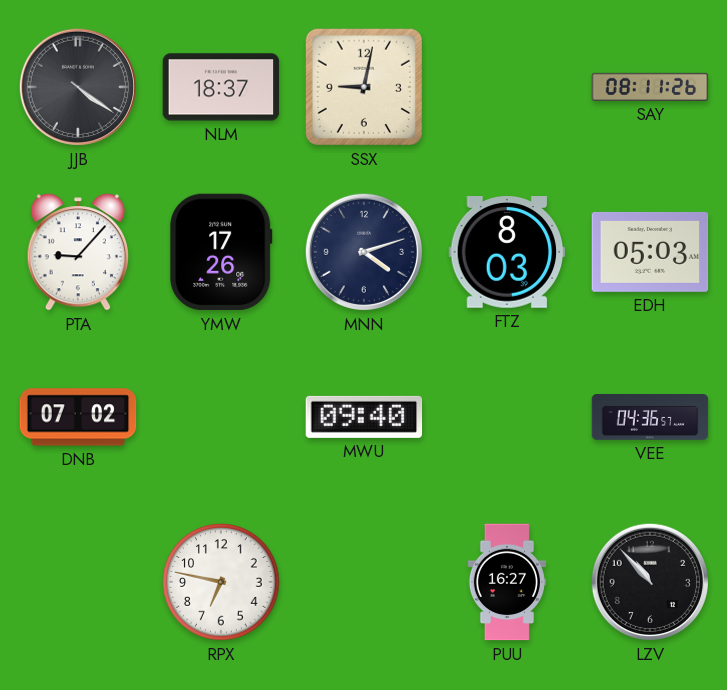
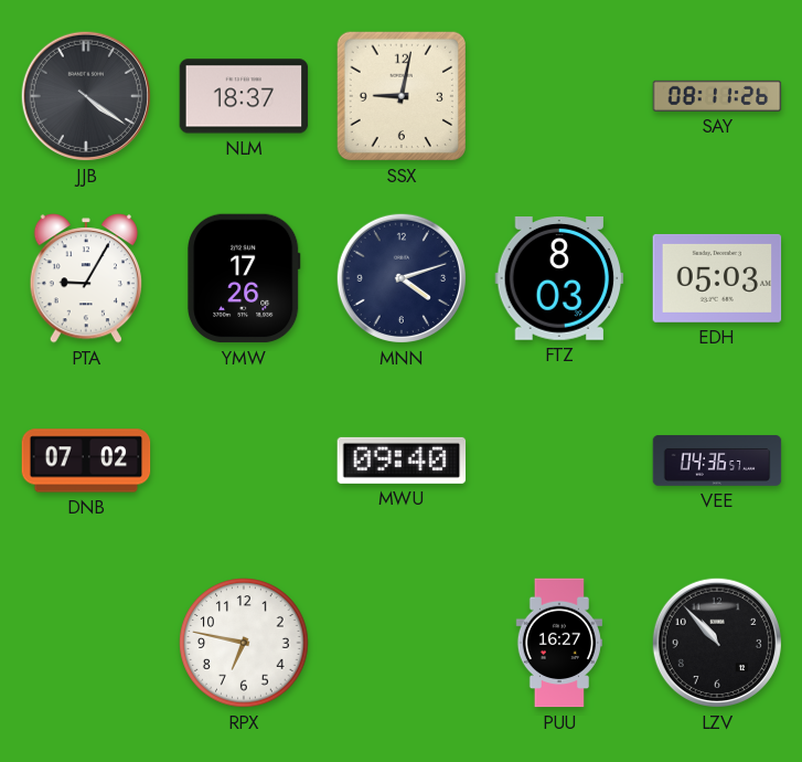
PTA: 9:07 -> 9:05 (86, 278)
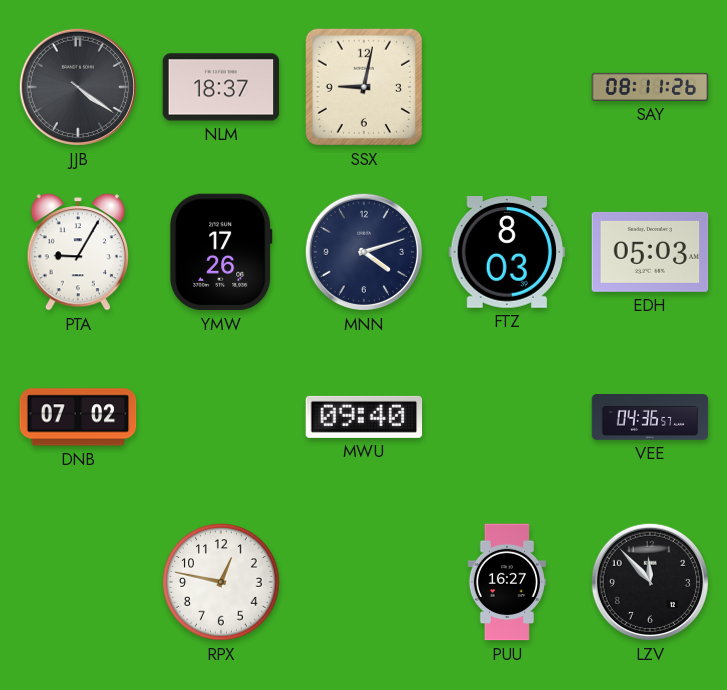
RPX: 6:47 -> 12:47 (221, 582)
LZV: 10:53 -> 11:53 (650, 582)
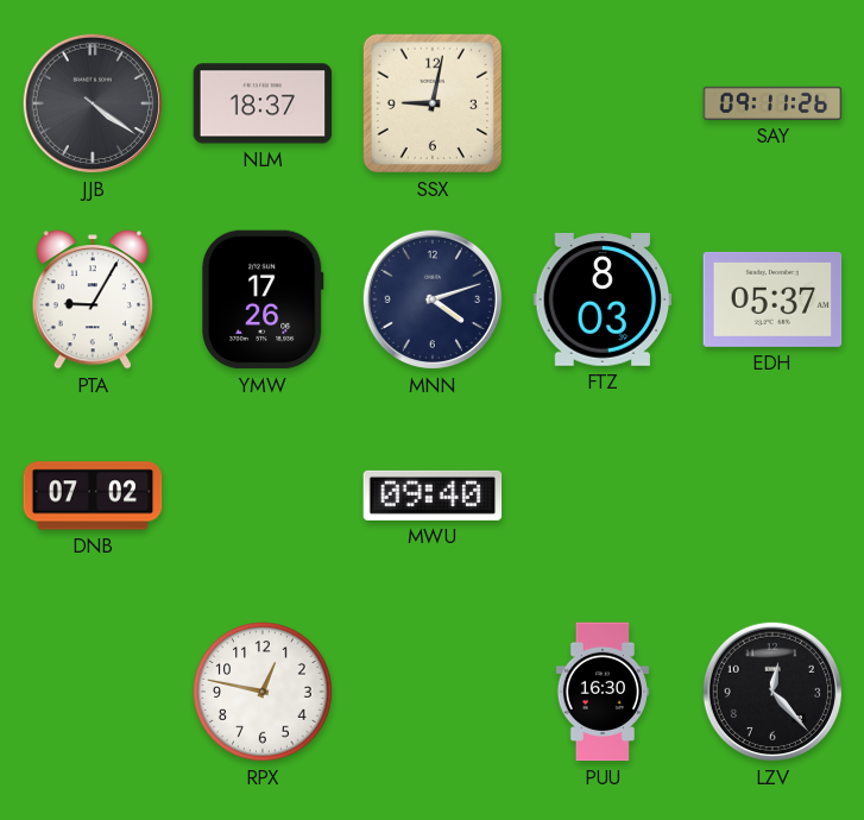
SAY: 08:11 -> 09:11 (772, 103)
EDH: 05:03 -> 05:37 (772, 299)
VEE: 04:36 -> none (650, 417)
PUU: 16:27 -> 16:30 (601, 692)
LZV: 11:53 -> 12:23 (772, 692)
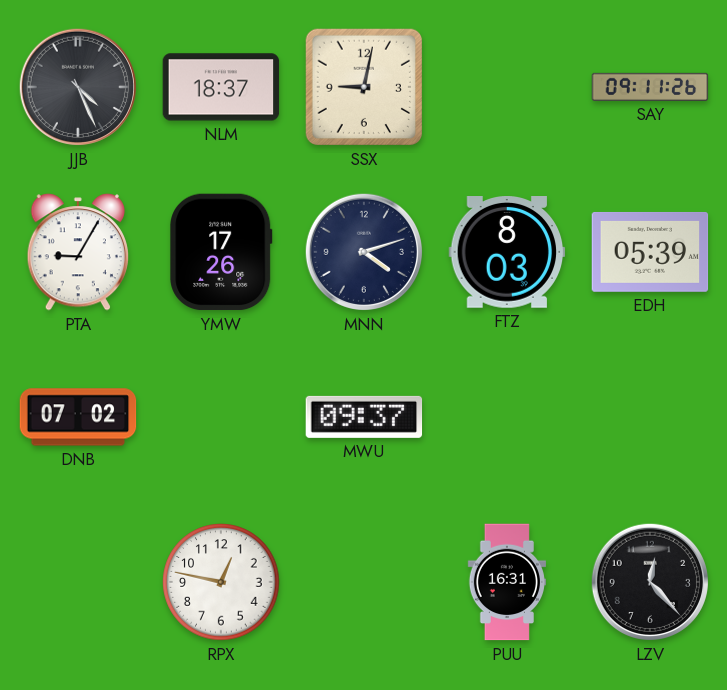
JJB: 4:21 -> 4:26 (78, 87)
EDH: 05:37 -> 05:39 (650, 252)
MWU: 09:40 -> 09:37 (364, 417)
PUU: 16:30 -> 16:31 (506, 582)
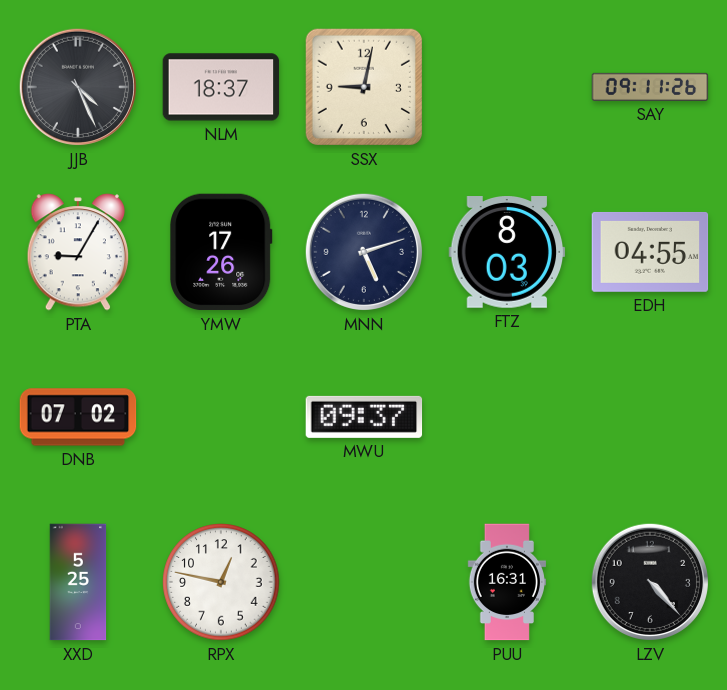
MNN: 4:12 -> 5:12 (364, 252)
EDH: 05:39 -> 04:55 (650, 252)
XXD: none -> 5:25 (78, 582)
LZV: 12:23 -> 4:23 (650, 582)
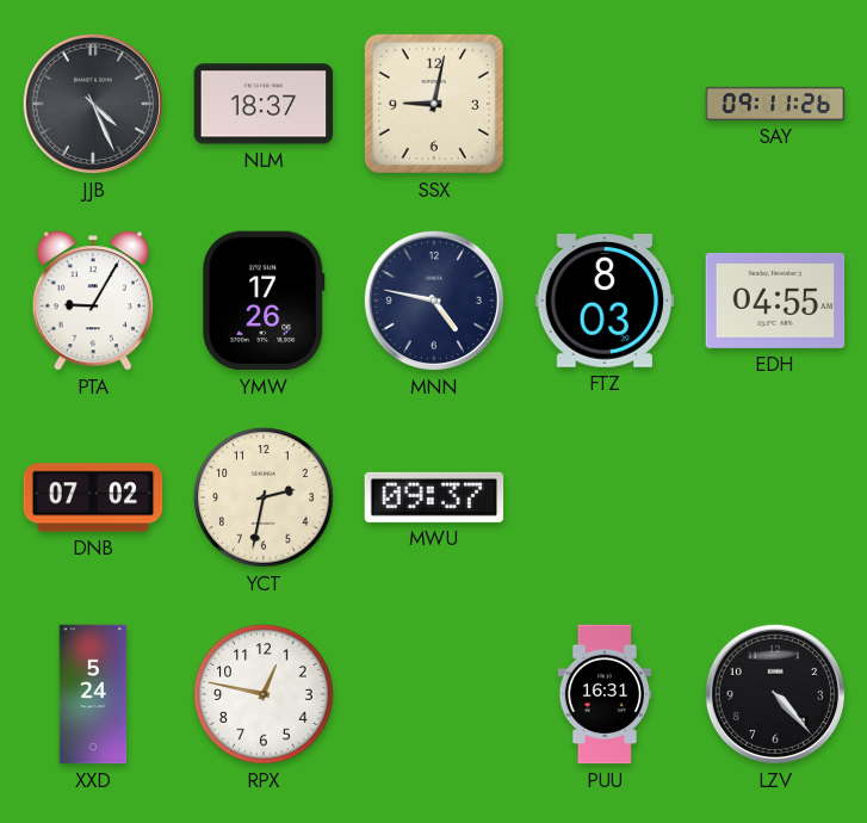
MNN: 5:12 -> 4:47 (434, 301)
YCT: none -> 2:32 (264, 497)
XXD: 5:25 -> 5:24 (93, 694)
